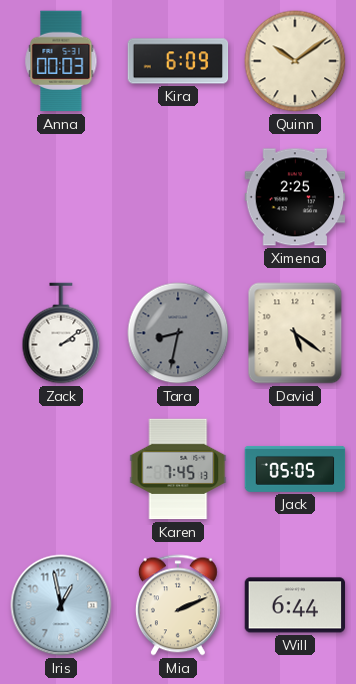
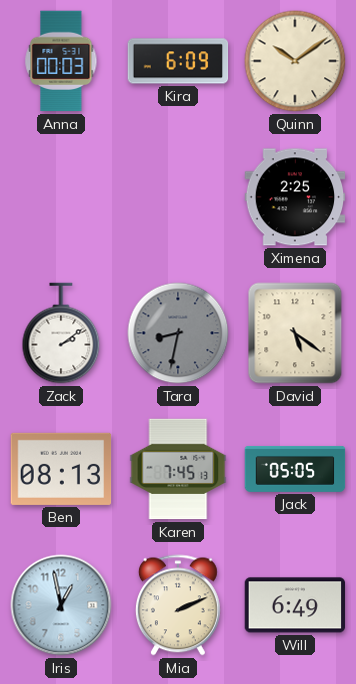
Ben: none -> 08:13 (61, 469)
Will: 6:44 -> 6:49 (295, 605)
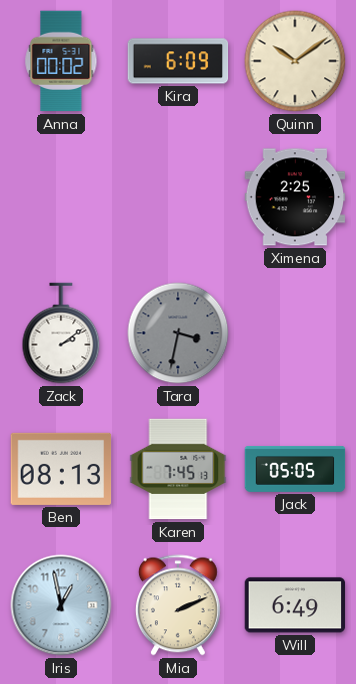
Anna: 00:03 -> 00:02 (61, 61)
Tara: 8:32 -> 3:32 (178, 333)
David: 5:21 -> none (295, 333)
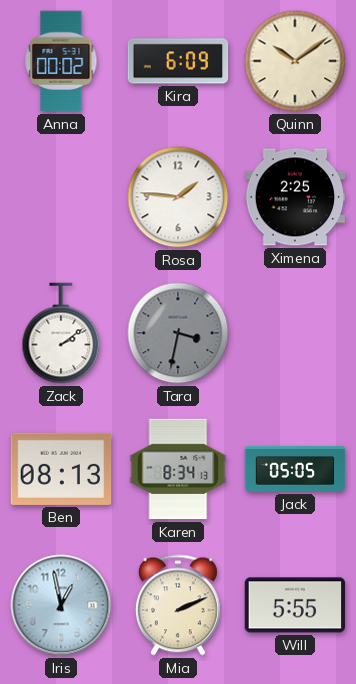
Rosa: none -> 1:46 (178, 197)
Karen: 7:45 -> 8:34 (178, 469)
Will: 6:49 -> 5:55 (295, 605)
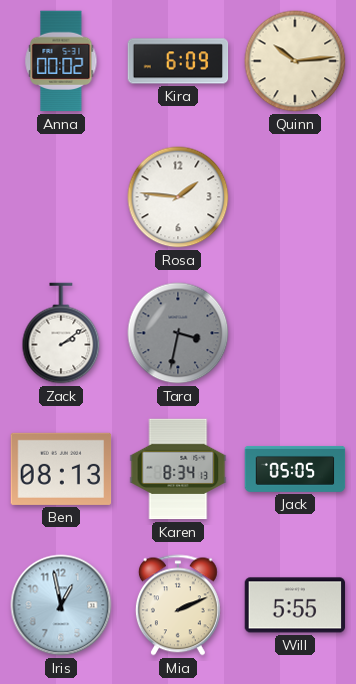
Quinn: 10:09 -> 10:14 (295, 61)
Ximena: 2:25 -> none (295, 197)
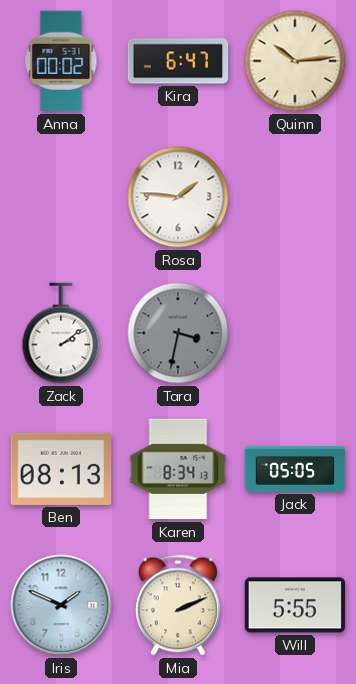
Kira: 6:09 -> 6:47 (178, 61)
Iris: 12:58 -> 1:49 (61, 605)
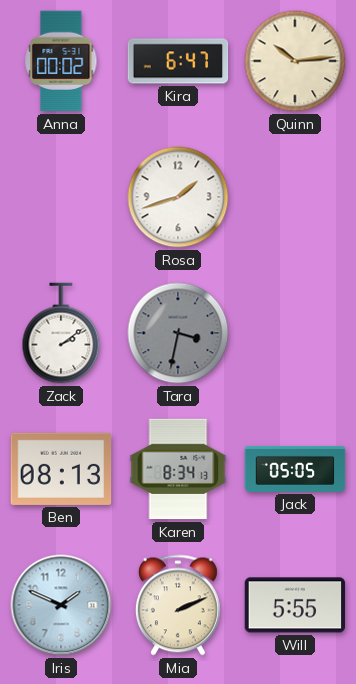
Rosa: 1:46 -> 1:42 (178, 197)
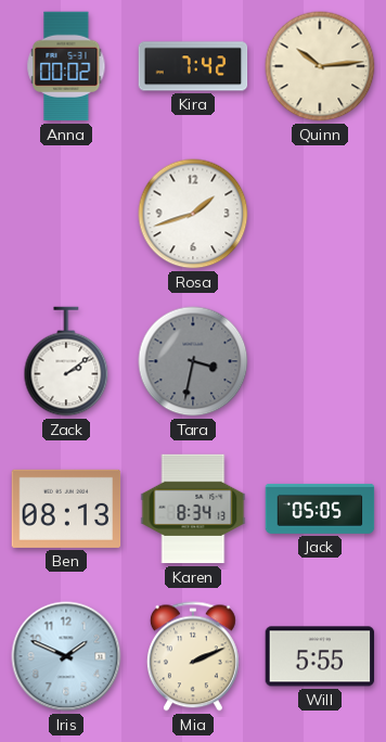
Kira: 6:47 -> 7:42 (193, 66)
